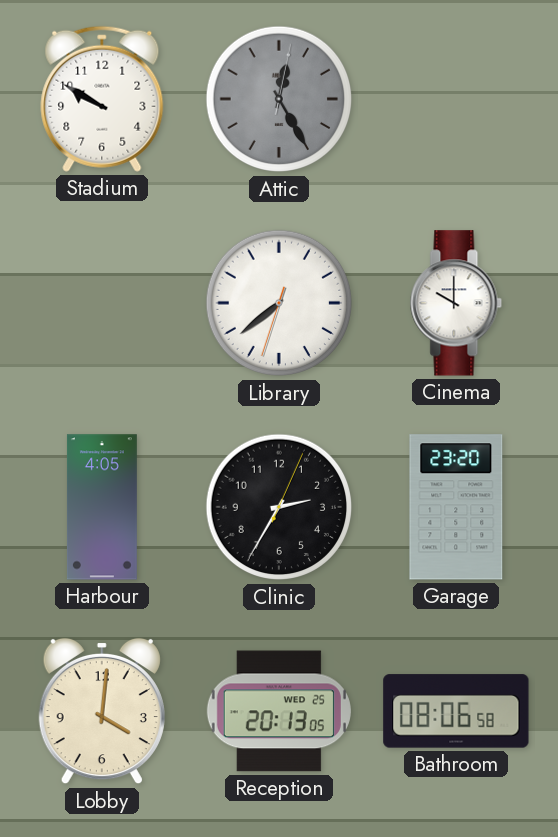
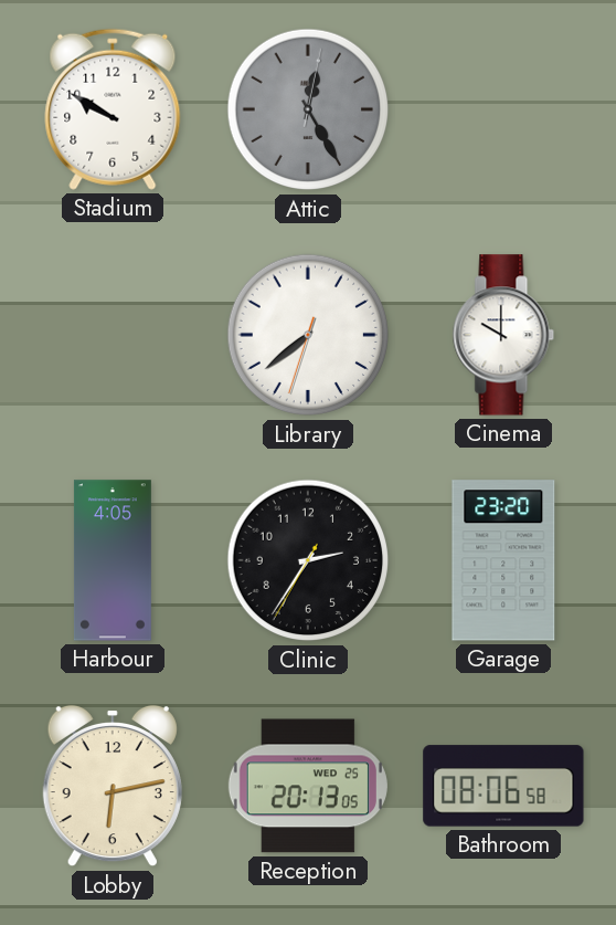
Clinic: 2:35:04 -> 2:35:35 (308, 560)
Lobby: 4:01 -> 6:13 (113, 786)
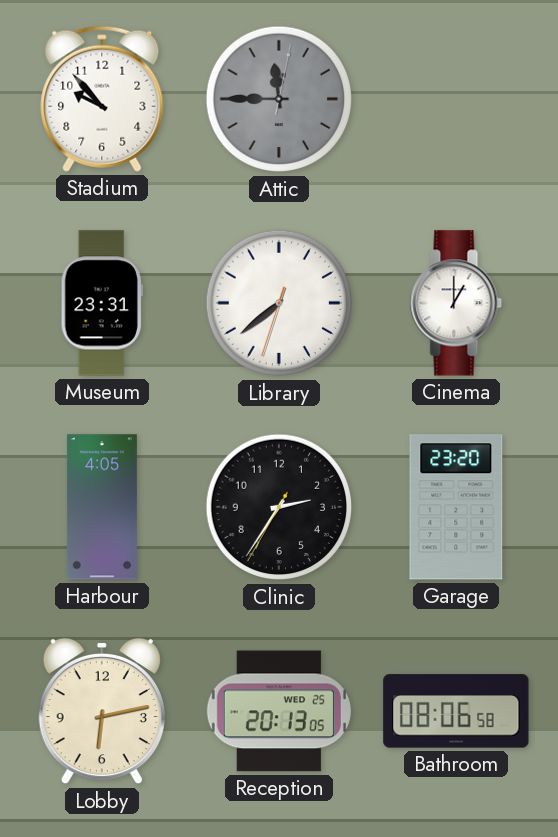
Stadium: 9:50 -> 9:53 (102, 99)
Attic: 12:25 -> 11:45 (279, 99)
Museum: none -> 23:31 (102, 303)
Cinema: 10:00 -> 1:00 (456, 303)
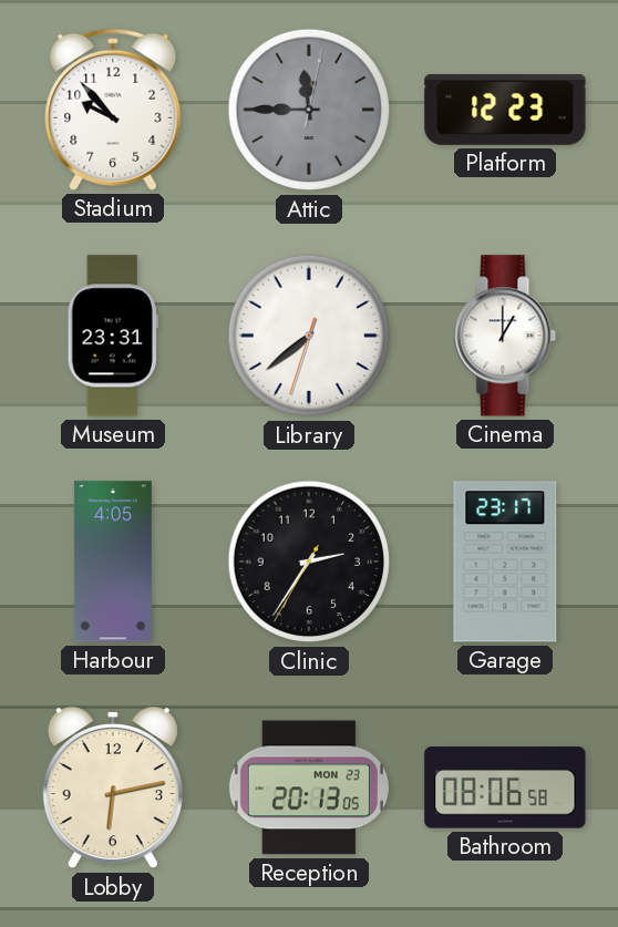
Platform: none -> 12:23 (505, 110)
Garage: 23:20 -> 23:17 (505, 562)
Reception date: WED 25 -> MON 23 (309, 787)
